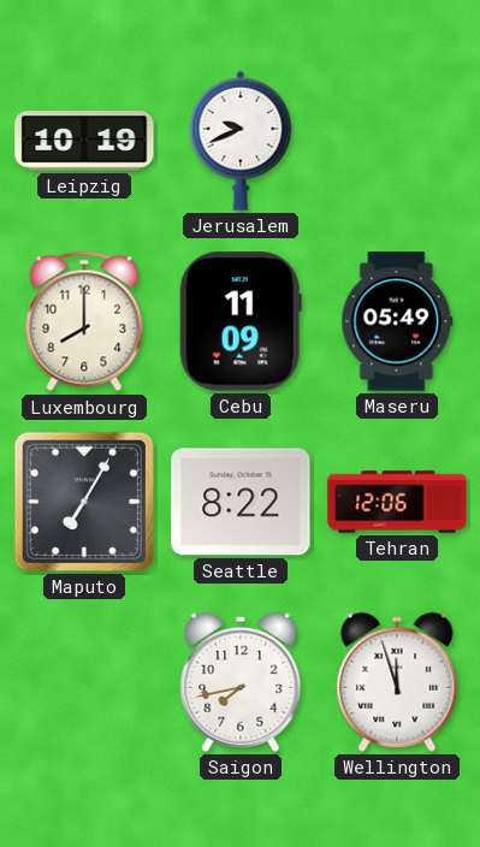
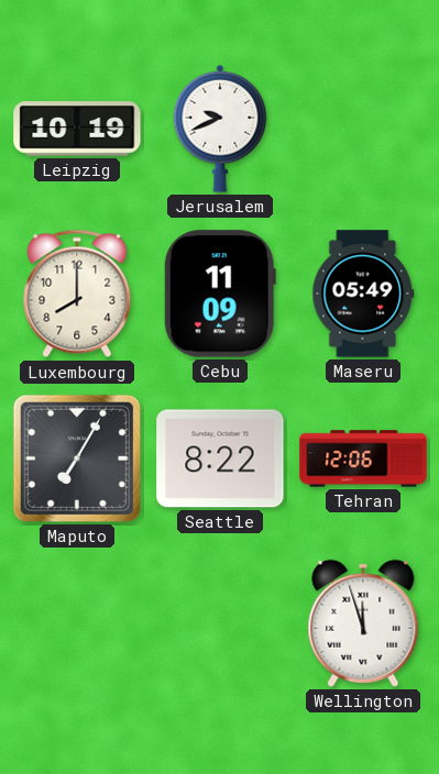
Saigon: 7:43 -> none (241, 682)
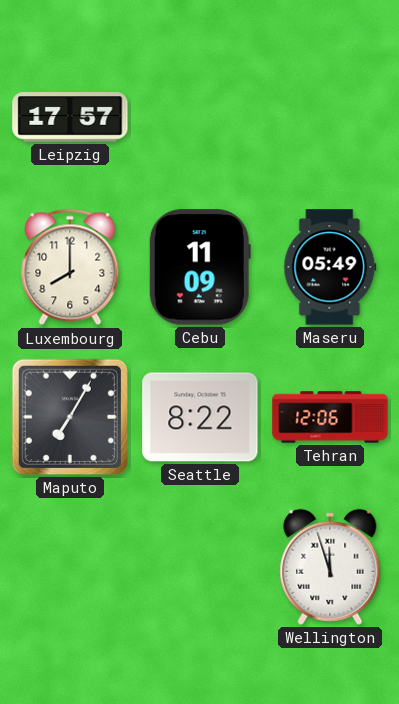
Leipzig: 10:19 -> 17:57 (70, 117)
Jerusalem: 9:41 -> none (220, 129)
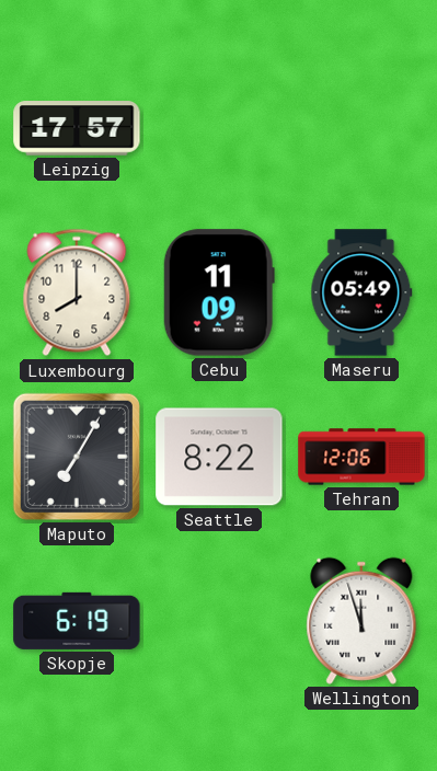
Skopje: none -> 6:19 (77, 621)
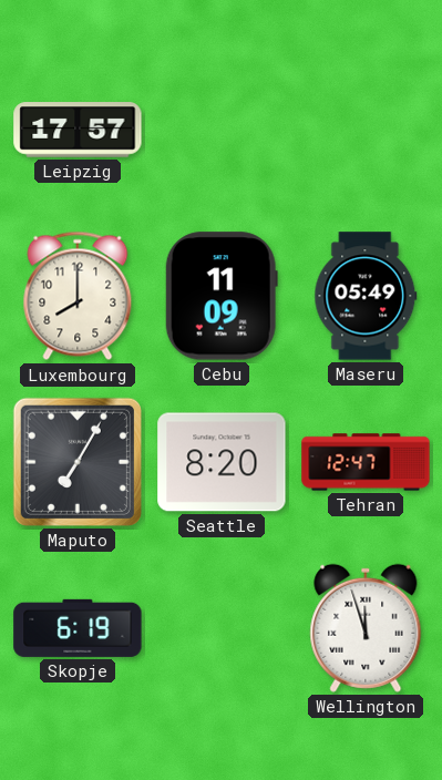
Seattle: 8:22 -> 8:20 (222, 462)
Tehran: 12:06 -> 12:47 (366, 462)
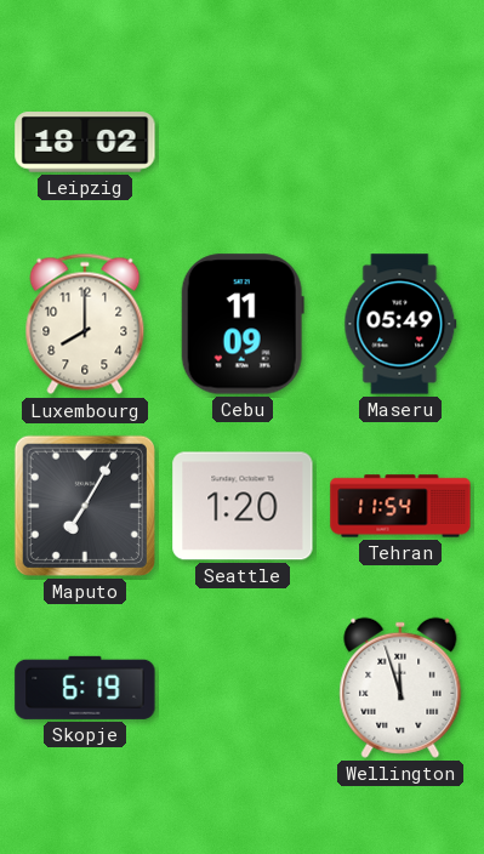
Leipzig: 17:57 -> 18:02 (85, 142)
Seattle: 8:20 -> 1:20 (243, 506)
Tehran: 12:47 -> 11:54 (400, 506)
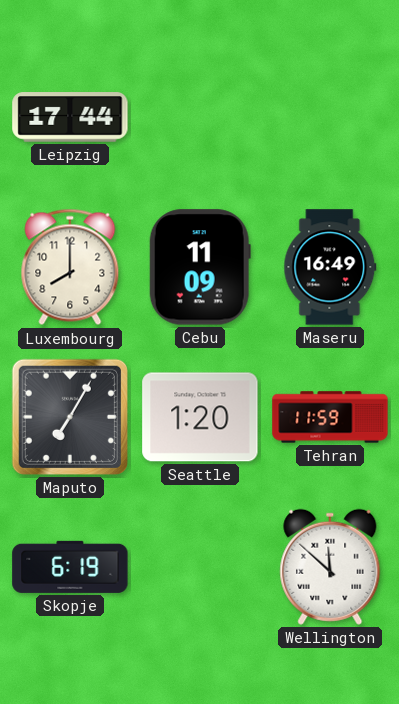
Leipzig: 18:02 -> 17:44 (70, 117)
Maseru: 05:49 -> 16:49 (330, 267)
Tehran: 11:54 -> 11:59 (330, 417)
Wellington: 11:57 -> 11:52 (330, 567)
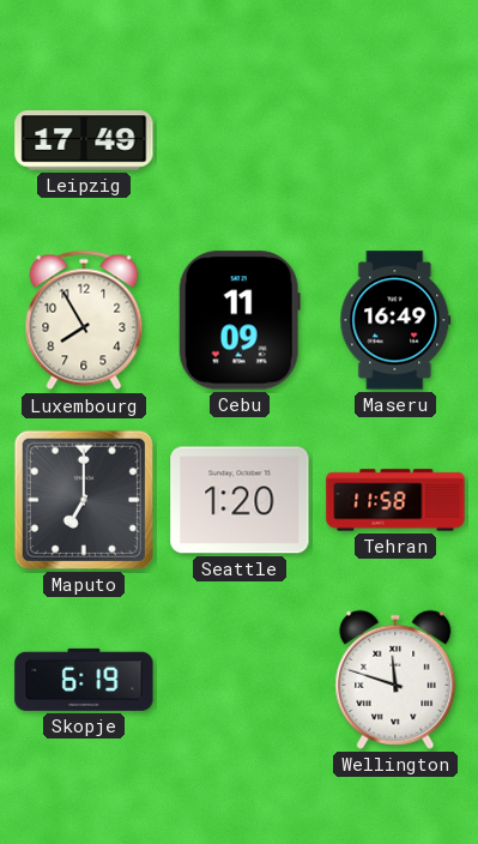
Leipzig: 17:44 -> 17:49 (84, 140)
Luxembourg: 8:00 -> 7:55 (84, 320)
Maputo: 7:05 -> 7:00 (84, 500)
Tehran: 11:59 -> 11:58 (395, 500)
Wellington: 11:52 -> 11:48 (395, 680)
